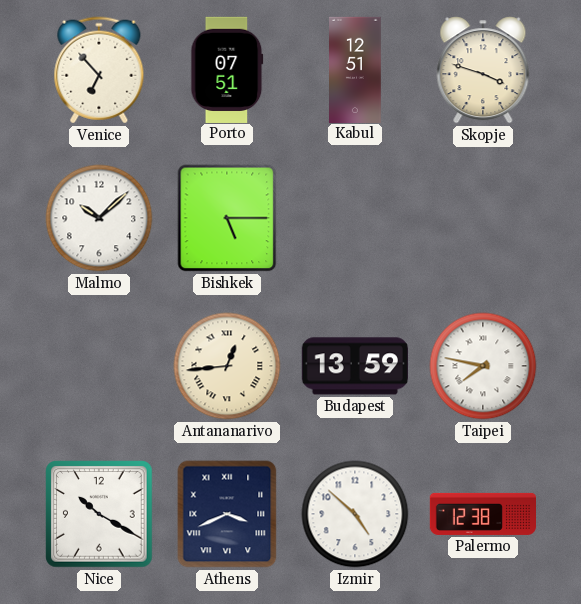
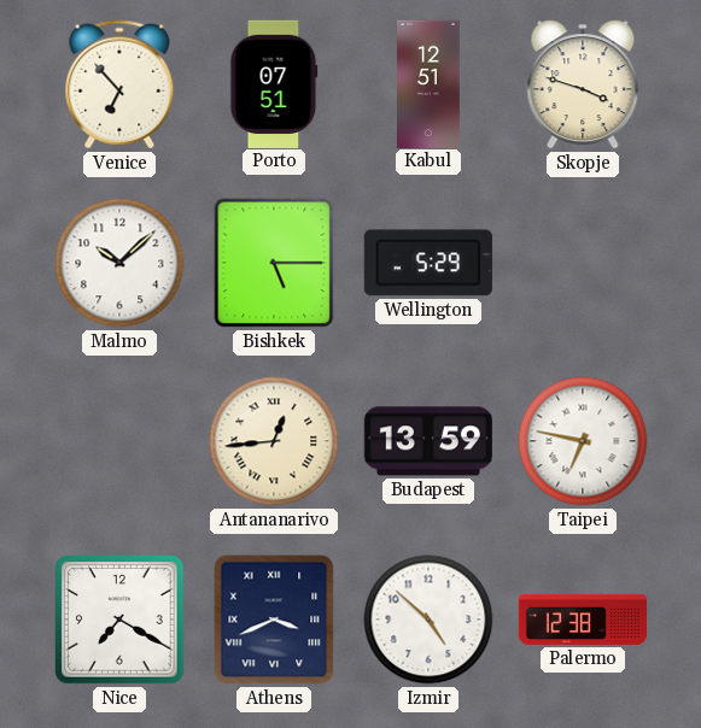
Wellington: none -> 5:29 (428, 263)
Taipei: 7:47 -> 6:47 (583, 441)
Nice: 10:20 -> 7:20 (119, 620)
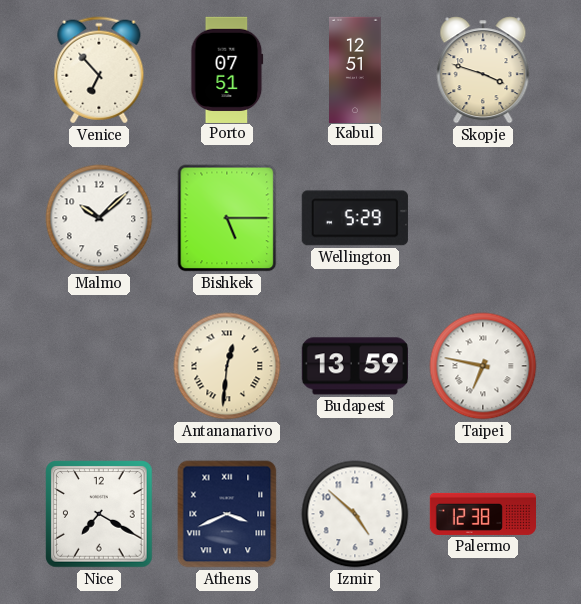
Antananarivo: 12:44 -> 12:31 (227, 366)
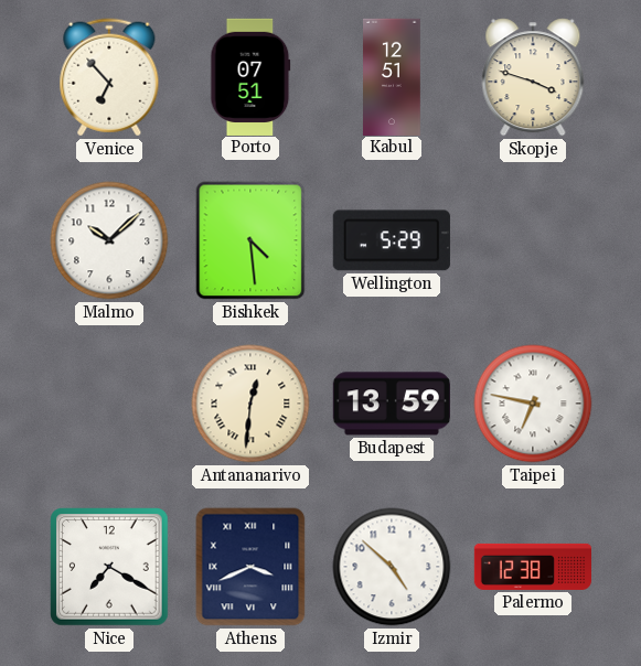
Bishkek: 5:15 -> 4:29 (250, 240)
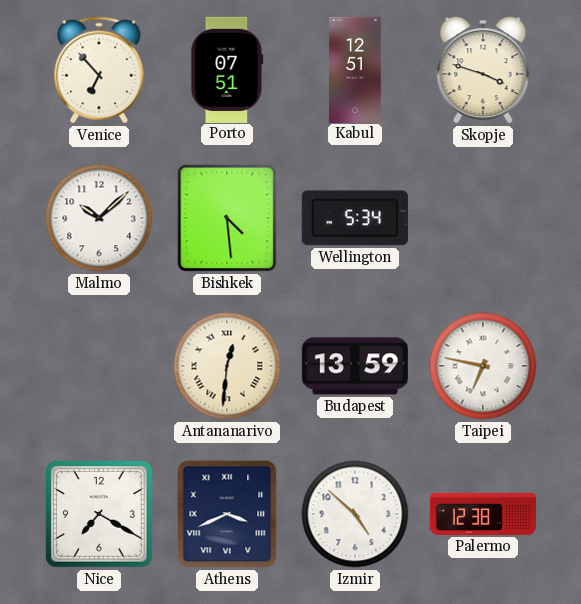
Wellington: 5:29 -> 5:34 (355, 218)
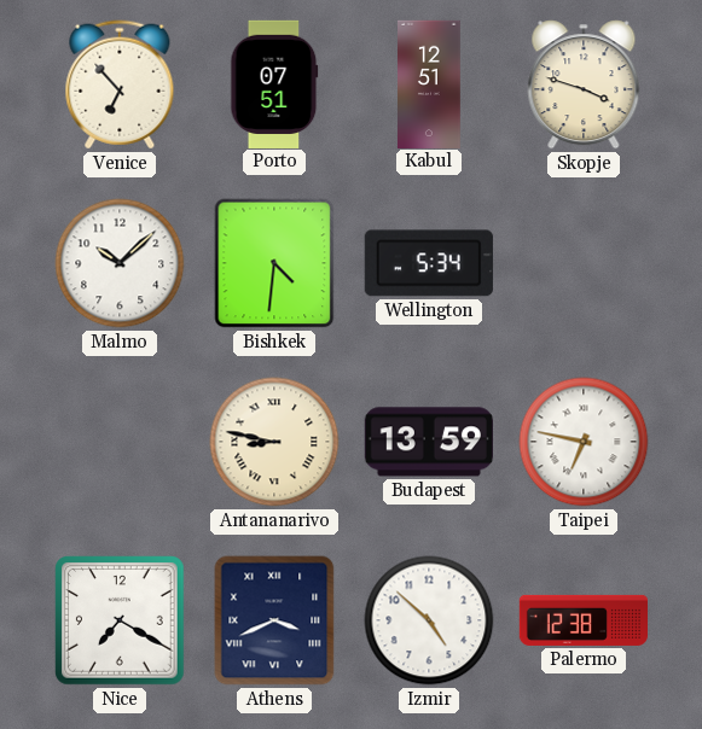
Bishkek: 4:29 -> 4:31 (274, 263)
Antananarivo: 12:31 -> 8:47 (274, 442)
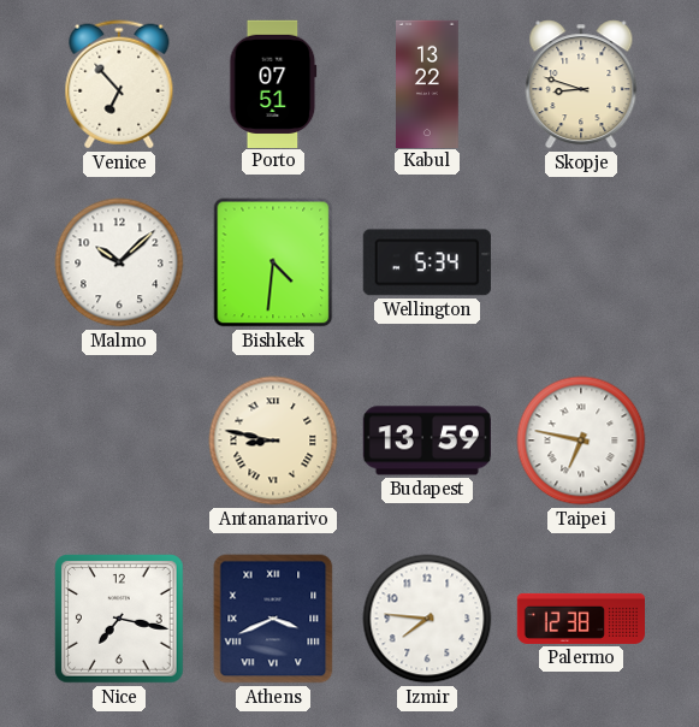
Kabul: 12:51 -> 13:22 (427, 83)
Skopje: 3:48 -> 8:48 (581, 84)
Nice: 7:20 -> 7:17 (119, 619)
Izmir: 4:52 -> 7:46 (427, 619)
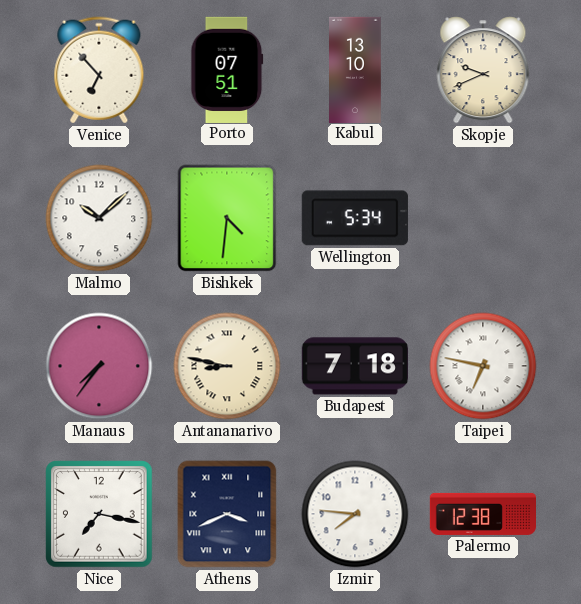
Kabul: 13:22 -> 13:10 (355, 69)
Skopje: 8:48 -> 9:41 (483, 70)
Manaus: none -> 7:36 (99, 366)
Budapest: 13:59 -> 7:18 (355, 366)
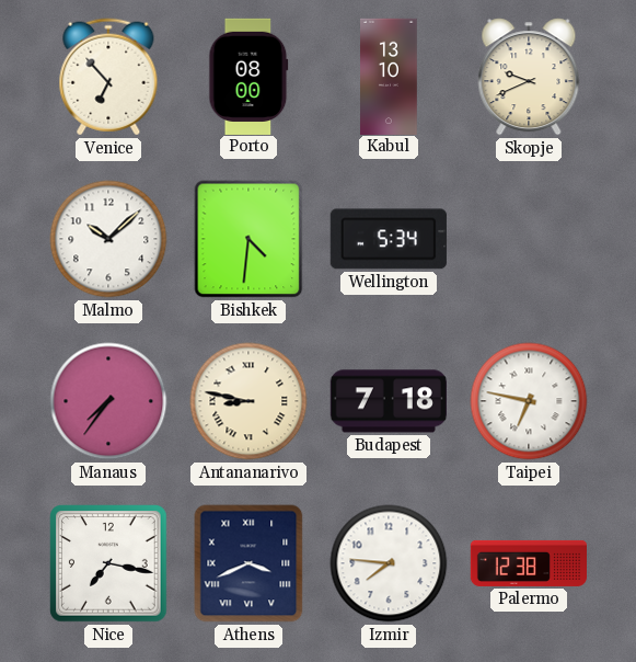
Porto: 07:51 -> 08:00 (248, 76)
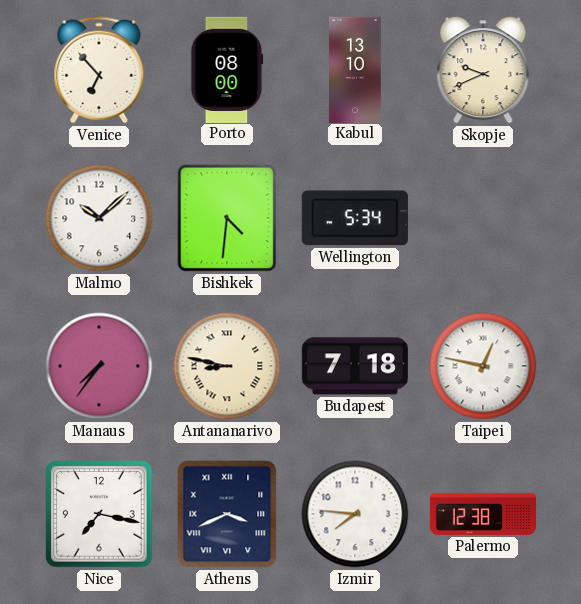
Taipei: 6:47 -> 12:47 (483, 366)
